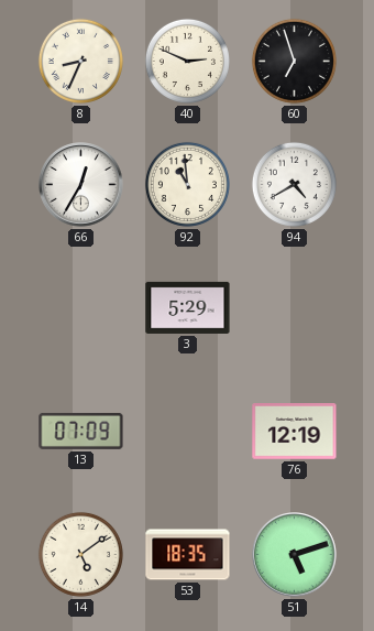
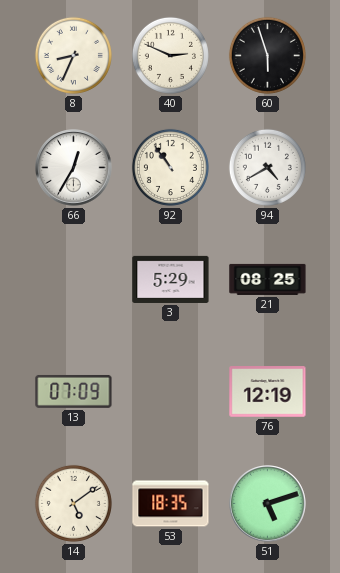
60: 6:57 -> 5:57 (267, 55)
92: 10:59 -> 10:54 (170, 167)
21: none -> 08:25 (268, 279)
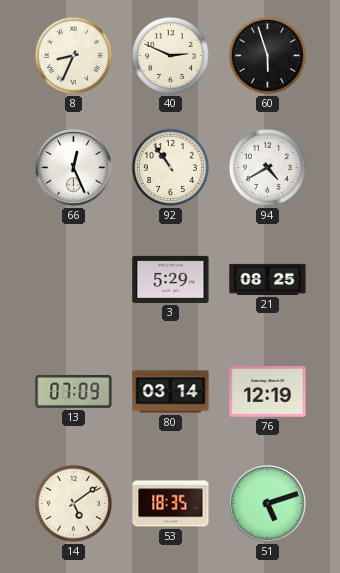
66: 12:35 -> 12:26 (74, 168)
80: none -> 03:14 (171, 392)
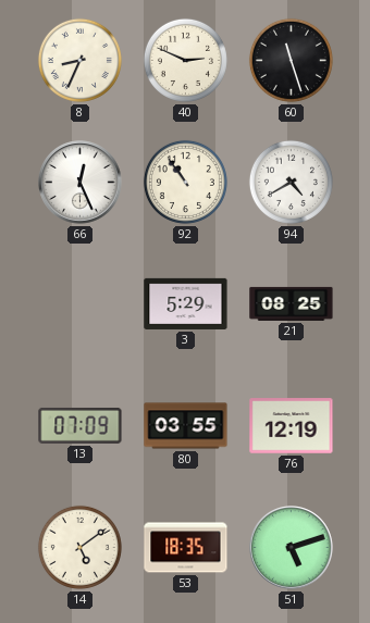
60: 5:57 -> 11:27 (291, 60)
80: 03:14 -> 03:55 (186, 426)
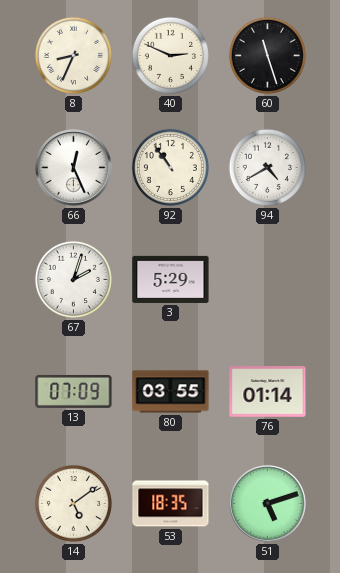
67: none -> 2:03 (73, 279)
21: 08:25 -> none (292, 303)
76: 12:19 -> 01:14 (268, 392)
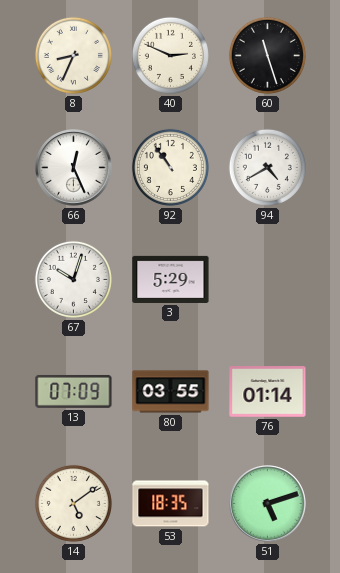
67: 2:03 -> 10:03 (73, 279)
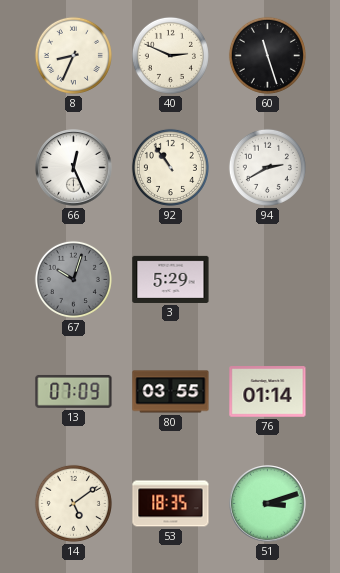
94: 4:40 -> 2:40 (267, 167)
67 dial: white -> grey (73, 279)
51: 5:12 -> 3:12 (268, 504)
